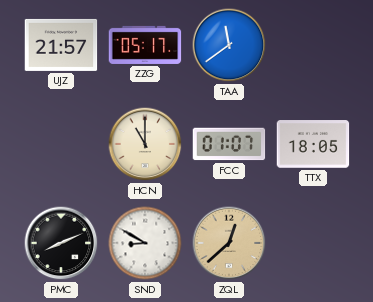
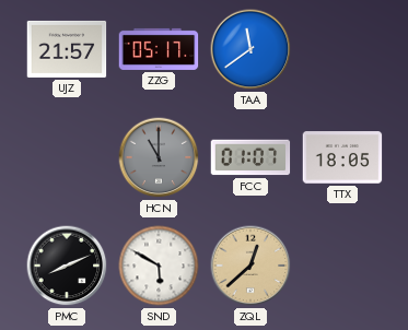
HCN dial: cream -> grey (159, 157)
SND: 8:50 -> 5:50 (159, 266)
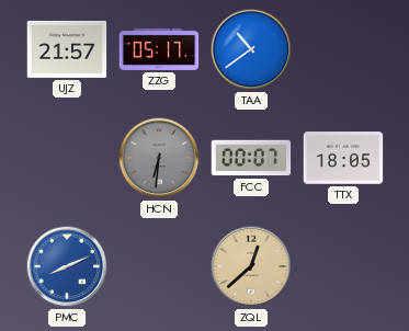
TAA: 11:39 -> 10:39 (251, 49)
HCN: 11:00 -> 6:31 (159, 158)
FCC: 01:07 -> 00:07 (251, 158)
PMC dial: black -> blue (67, 266)
SND: 5:50 -> none (159, 266)
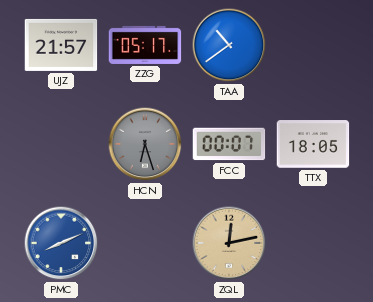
HCN: 6:31 -> 6:27 (145, 144)
ZQL: 12:38 -> 12:13 (229, 243)
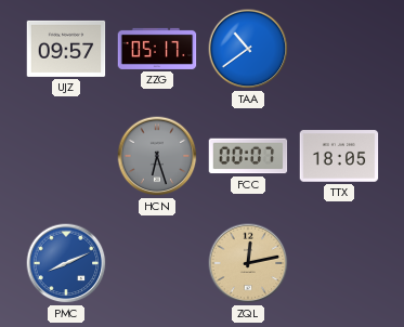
UJZ: 21:57 -> 09:57 (66, 49)
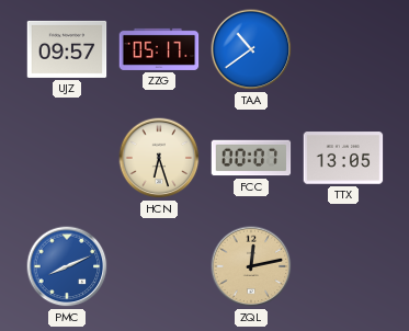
HCN dial: grey -> cream (159, 158)
TTX: 18:05 -> 13:05 (343, 158)
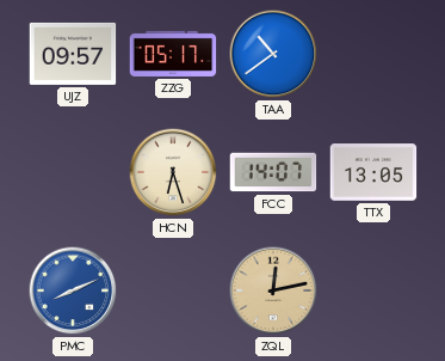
FCC: 00:07 -> 14:07 (273, 172)
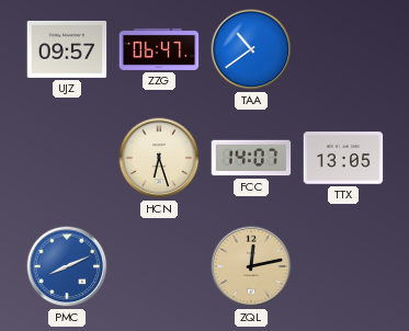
ZZG: 05:17 -> 06:47 (159, 49)
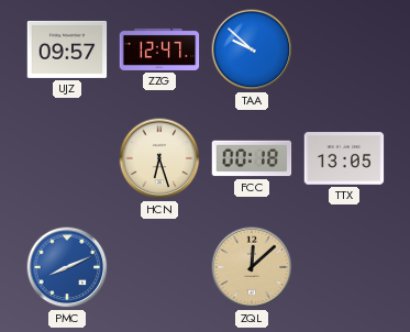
ZZG: 06:47 -> 12:47 (159, 49)
TAA: 10:39 -> 9:52 (252, 49)
FCC: 14:07 -> 00:18 (252, 158)
ZQL: 12:13 -> 12:08 (252, 267)
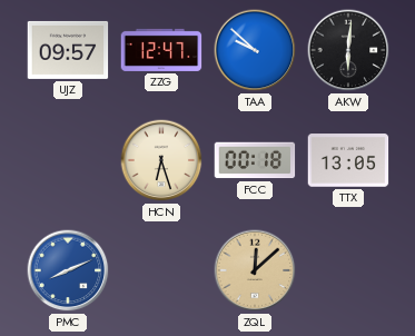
AKW: none -> 6:01 (348, 50)
